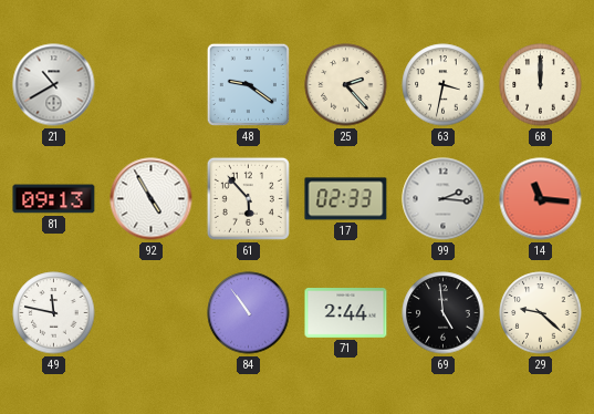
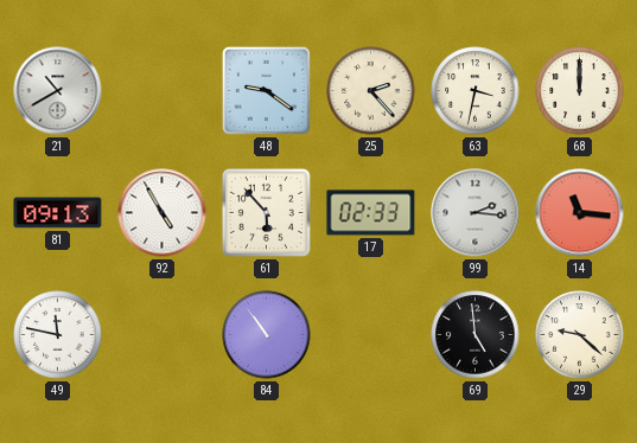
71: 2:44 -> none (346, 313)
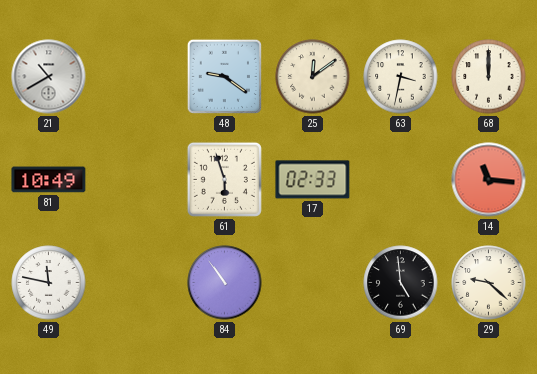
25: 2:23 -> 12:09 (313, 77)
81: 09:13 -> 10:49 (49, 180)
92: 4:55 -> none (163, 213)
61: 5:53 -> 5:57 (224, 179)
99: 2:16 -> none (476, 213)
